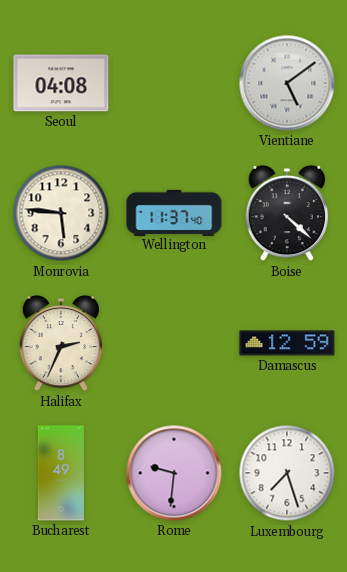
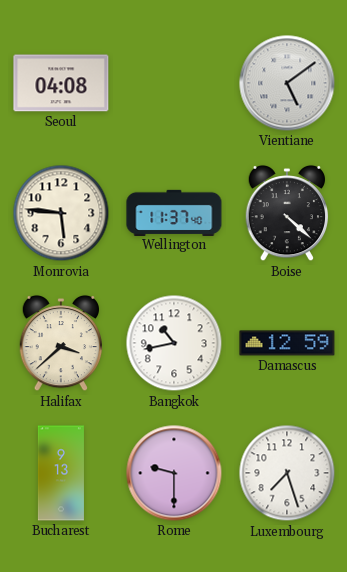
Halifax: 2:34 -> 3:38 (61, 343)
Bangkok: none -> 10:43 (174, 343)
Bucharest: 8:49 -> 9:13 (61, 473)
Rome: 9:31 -> 9:30 (174, 473)
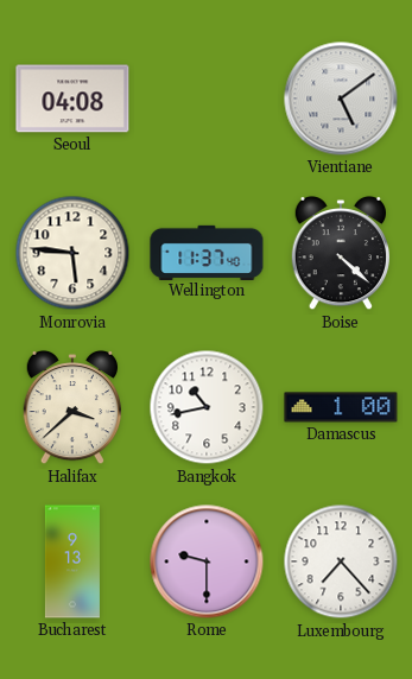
Damascus: 12:59 -> 1:00 (341, 407)
Luxembourg: 7:27 -> 7:23 (341, 561)
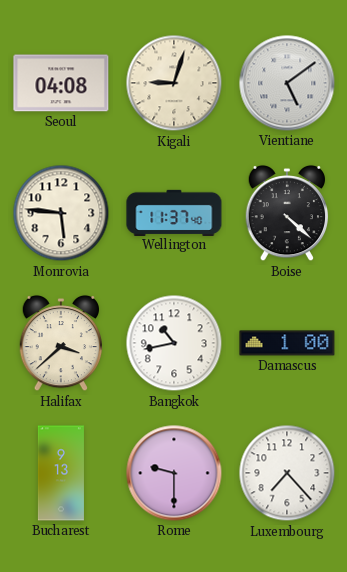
Kigali: none -> 9:03 (174, 83)
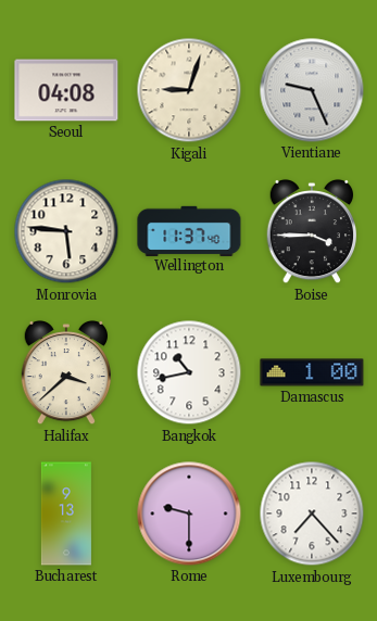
Vientiane: 5:09 -> 9:26 (312, 90)
Boise: 4:22 -> 3:45 (312, 231)
